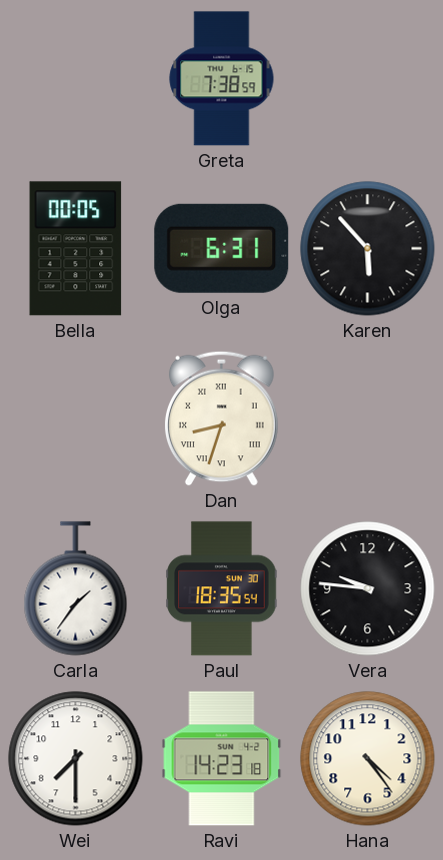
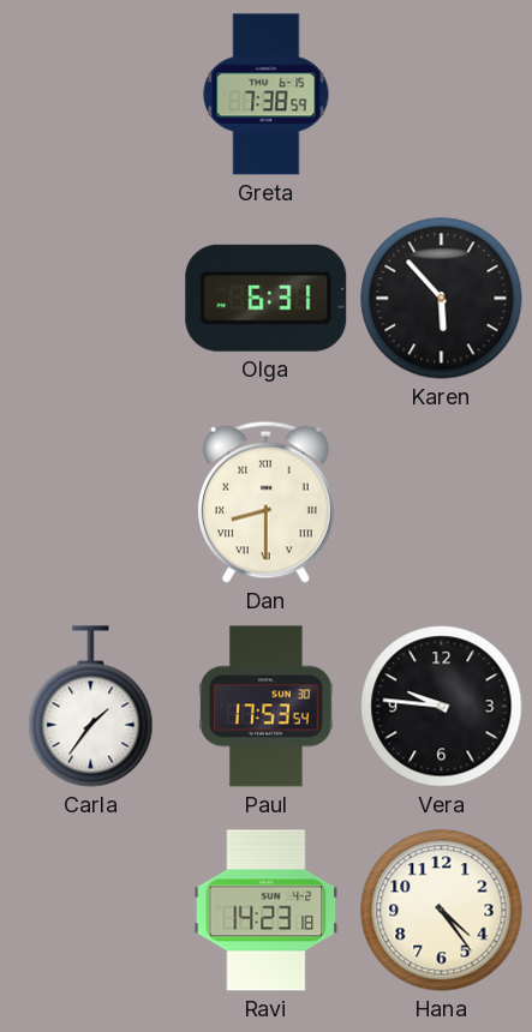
Bella: 00:05 -> none (76, 249)
Dan: 8:33 -> 8:30 (265, 502)
Paul: 18:35 -> 17:53 (267, 707)
Wei: 7:30 -> none (76, 759)
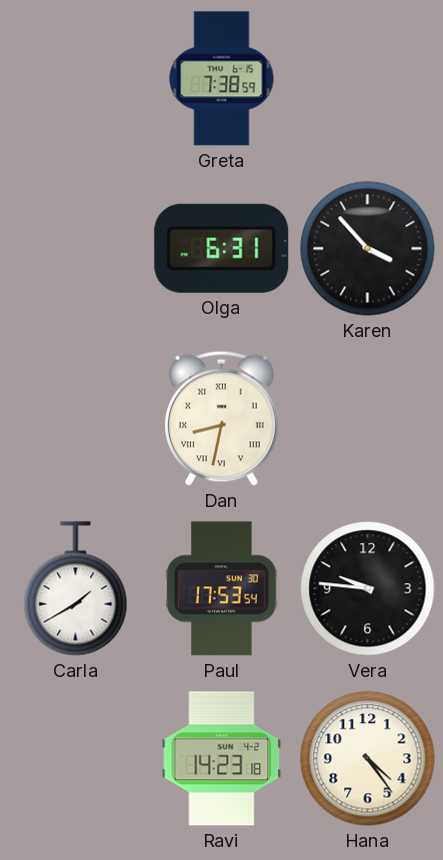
Karen: 5:53 -> 3:53 (368, 249)
Dan: 8:30 -> 8:32 (221, 418)
Carla: 1:36 -> 1:40 (76, 589)
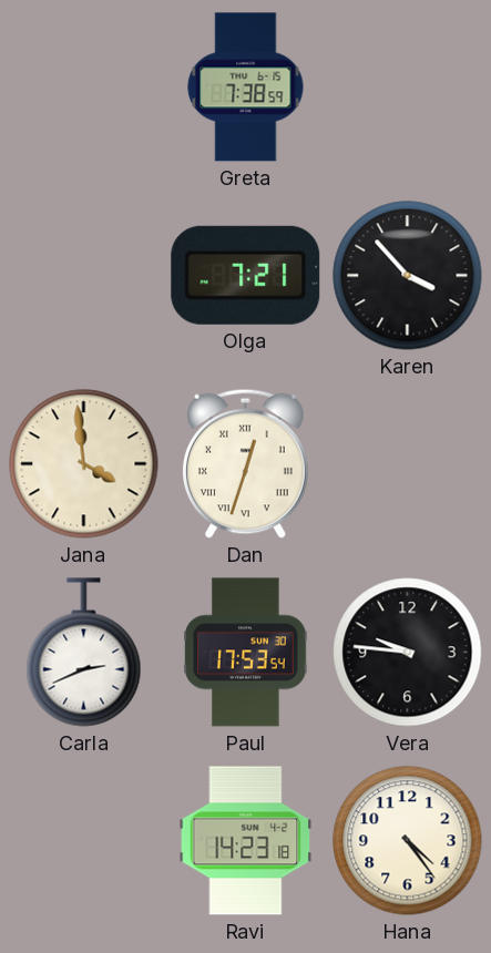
Olga: 6:31 -> 7:21 (246, 275)
Jana: none -> 3:59 (84, 464)
Dan: 8:32 -> 12:33 (245, 463)
Carla: 1:40 -> 2:41 (84, 653)
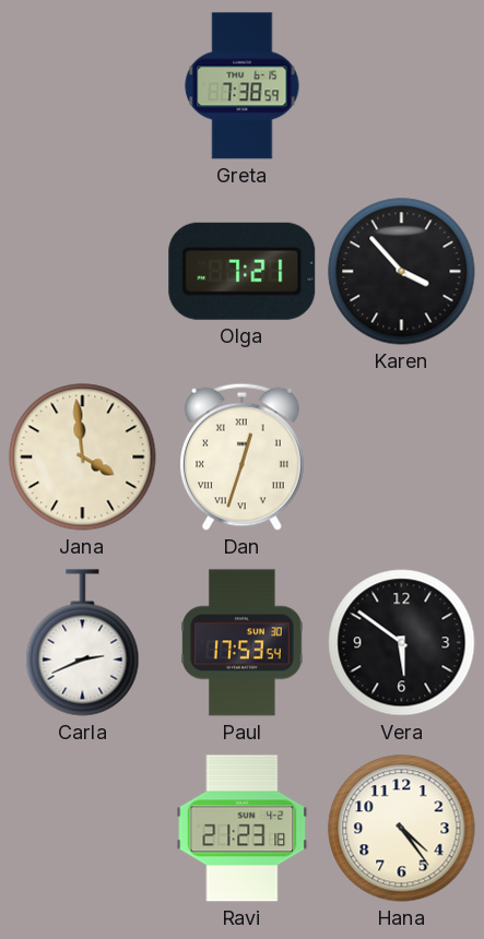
Vera: 9:46 -> 5:51 (402, 643)
Ravi: 14:23 -> 21:23 (243, 829)
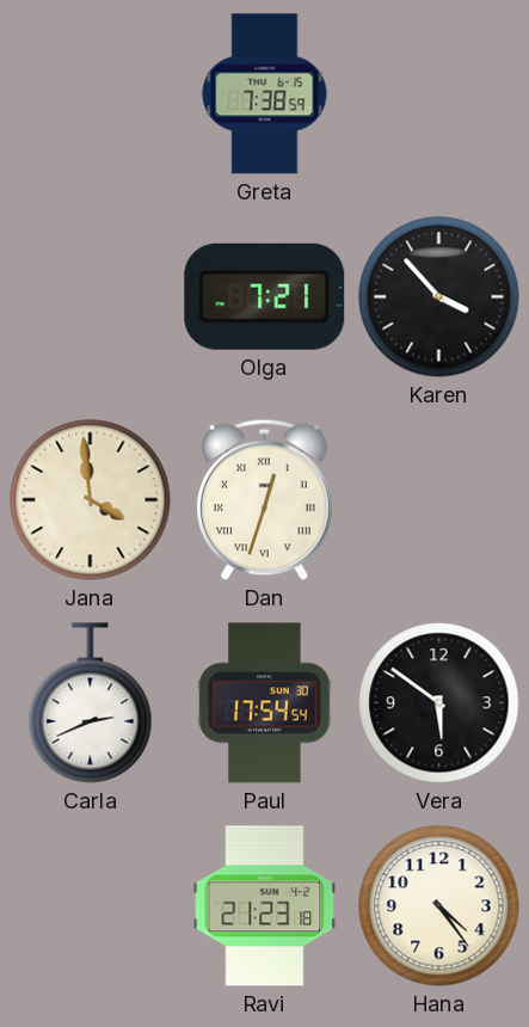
Paul: 17:53 -> 17:54 (265, 703)
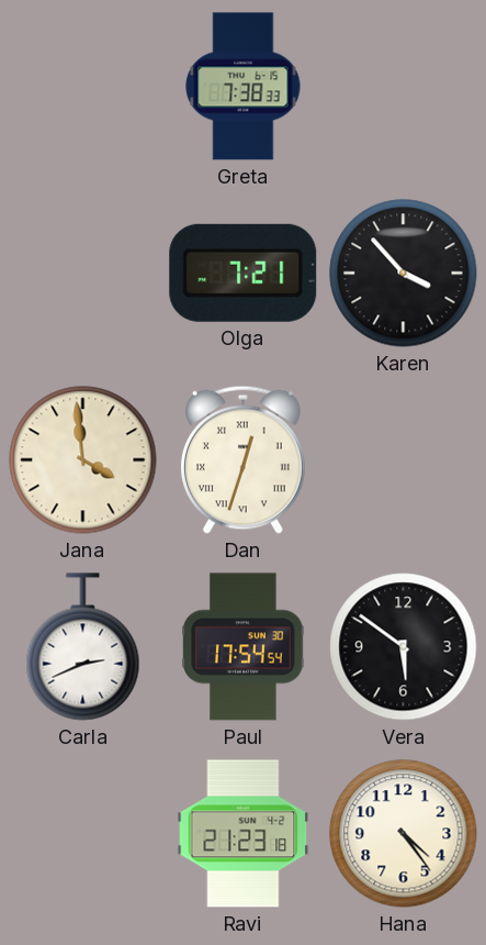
Greta: 7:38:59 -> 7:38:33 (244, 87)
